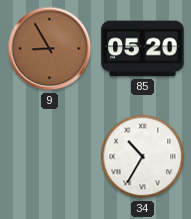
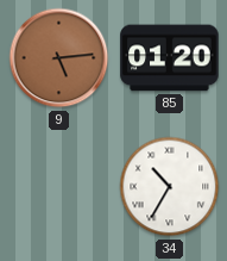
9: 8:55 -> 5:14 (59, 58)
85: 05:20 -> 01:20 (170, 58)
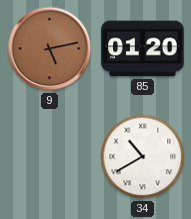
9: 5:14 -> 5:13 (50, 49)
34: 10:35 -> 10:40 (143, 157)
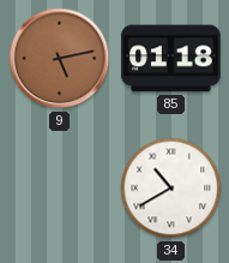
85: 01:20 -> 01:18 (171, 59)
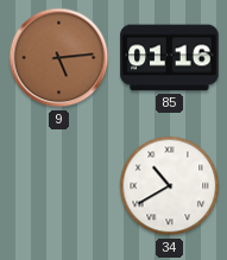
9: 5:13 -> 5:14 (59, 58)
85: 01:18 -> 01:16 (170, 58)
